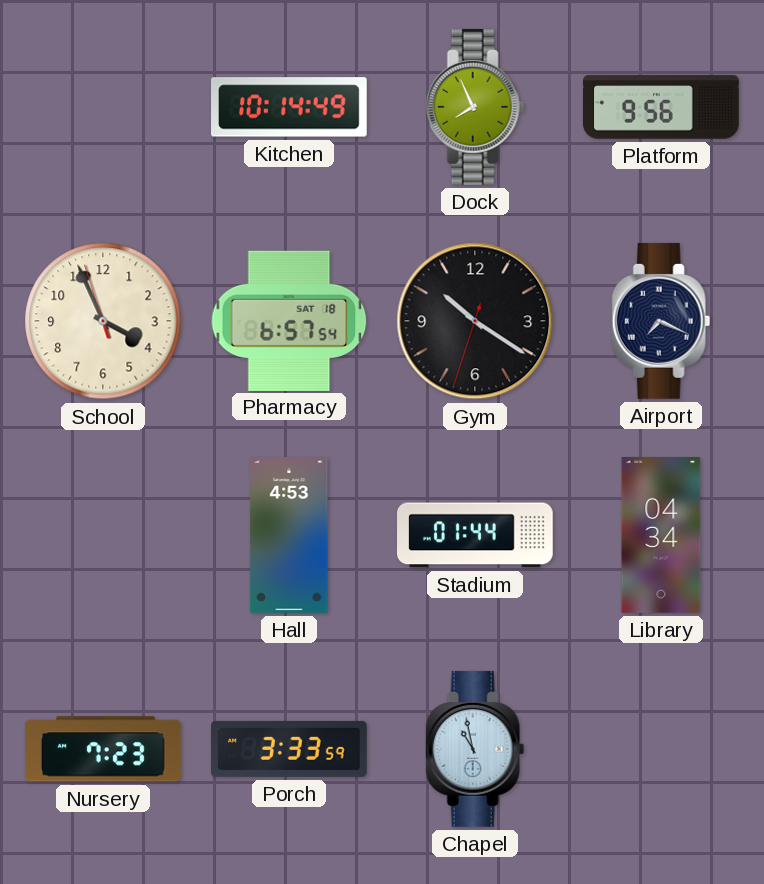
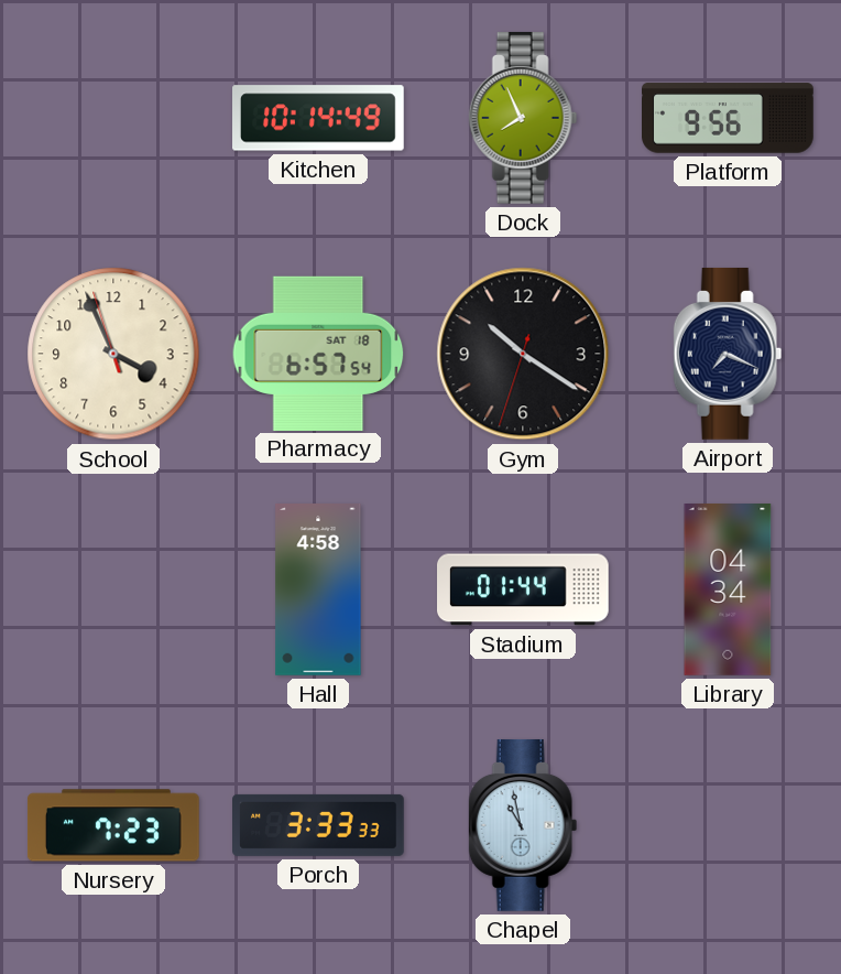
Hall: 4:53 -> 4:58 (318, 591)
Porch: 3:33:59 -> 3:33:33 (319, 825)
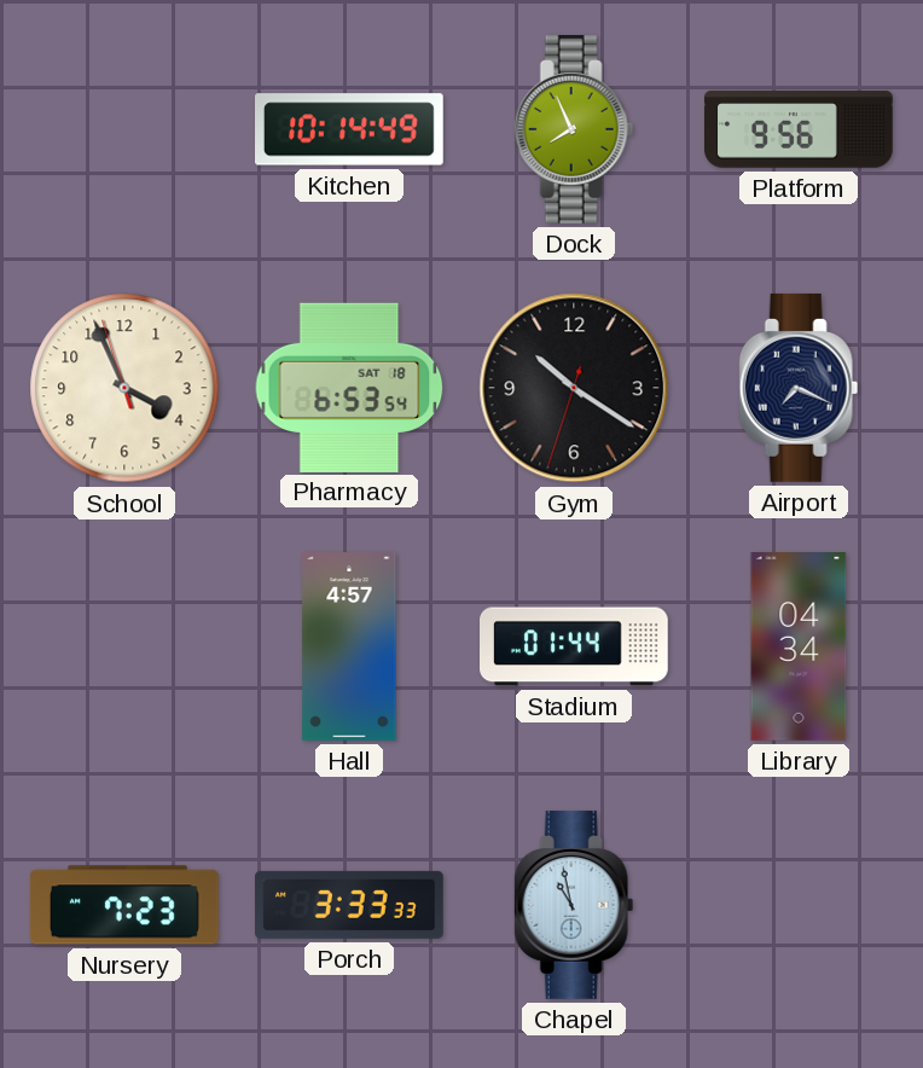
Pharmacy: 6:57 -> 6:53 (349, 387)
Hall: 4:58 -> 4:57 (349, 648)
